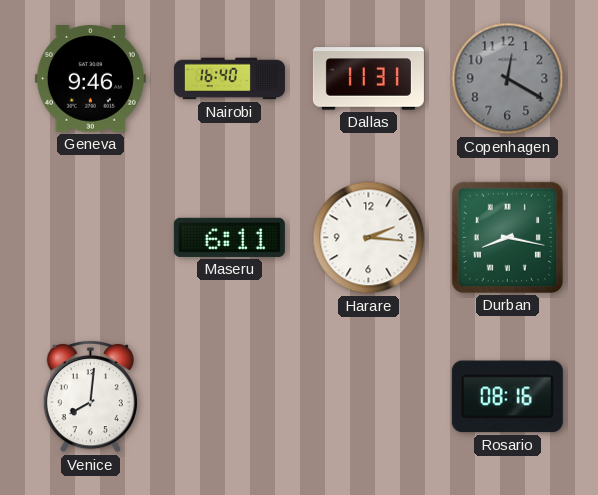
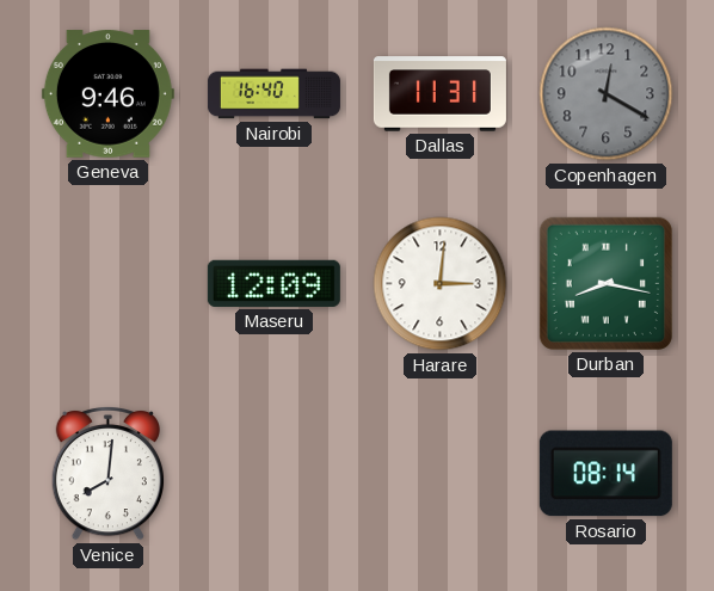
Maseru: 6:11 -> 12:09 (273, 283)
Harare: 2:16 -> 3:01 (441, 284)
Rosario: 08:16 -> 08:14 (605, 474)
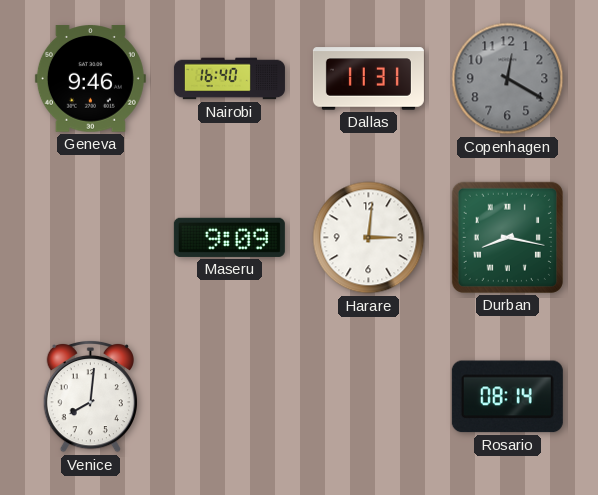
Maseru: 12:09 -> 9:09 (229, 237)
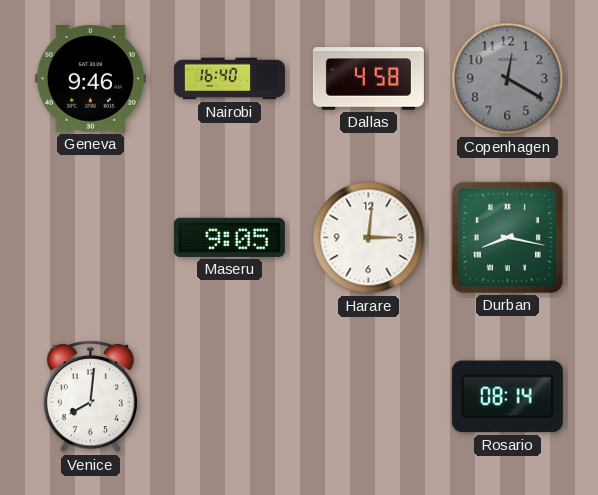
Dallas: 11:31 -> 4:58 (368, 79)
Maseru: 9:09 -> 9:05 (229, 237)
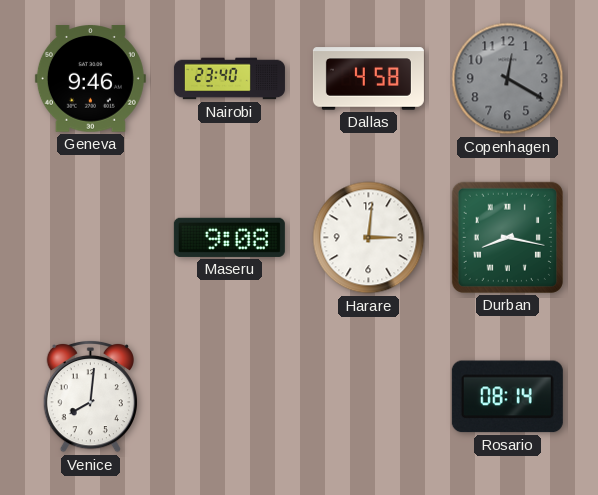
Nairobi: 16:40 -> 23:40 (229, 79)
Maseru: 9:05 -> 9:08 (229, 237)
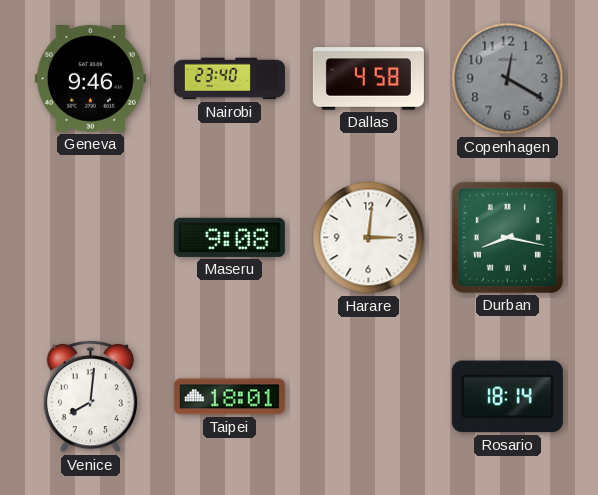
Taipei: none -> 18:01 (229, 397)
Rosario: 08:14 -> 18:14 (507, 397)
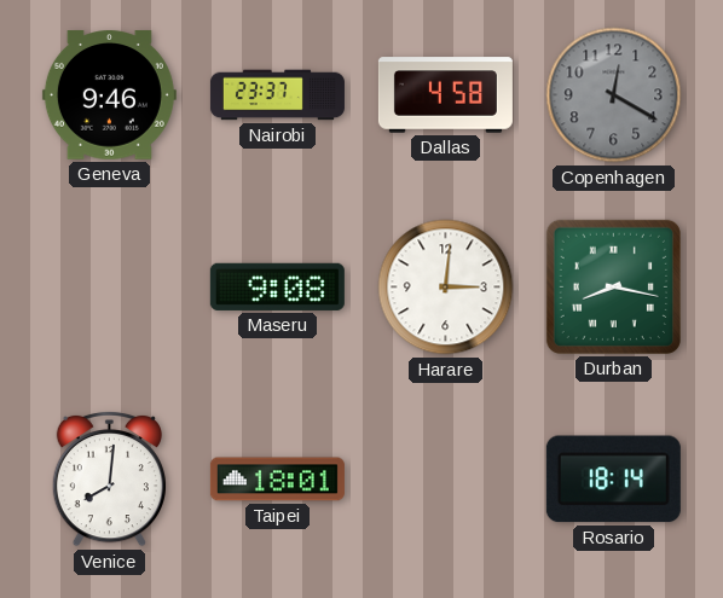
Nairobi: 23:40 -> 23:37 (277, 95)
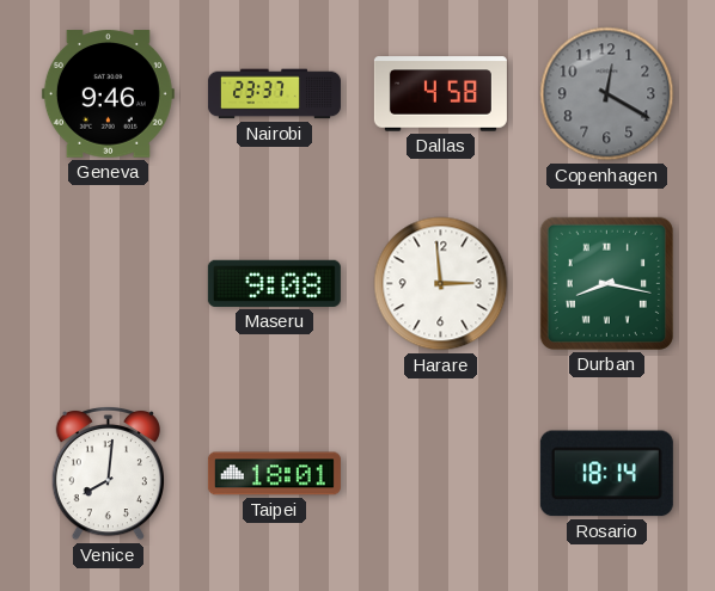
Harare: 3:01 -> 2:59 (441, 284)
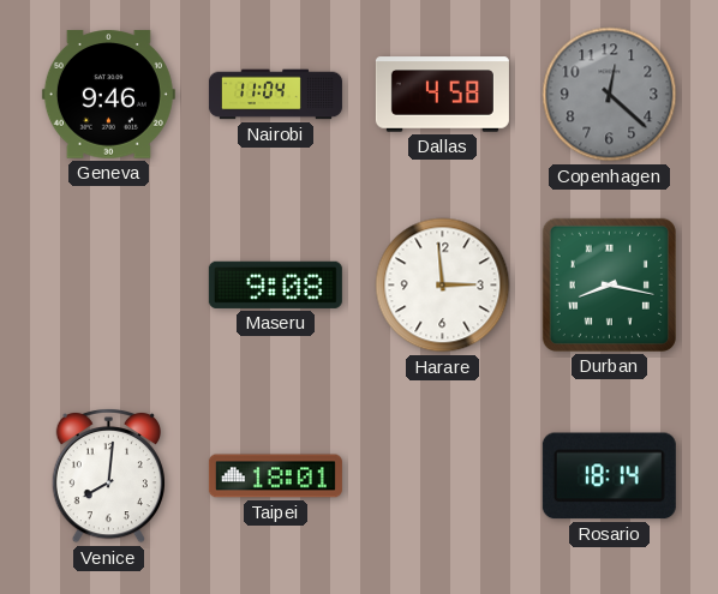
Nairobi: 23:37 -> 11:04 (275, 95)
Copenhagen: 12:20 -> 12:22 (610, 95)
